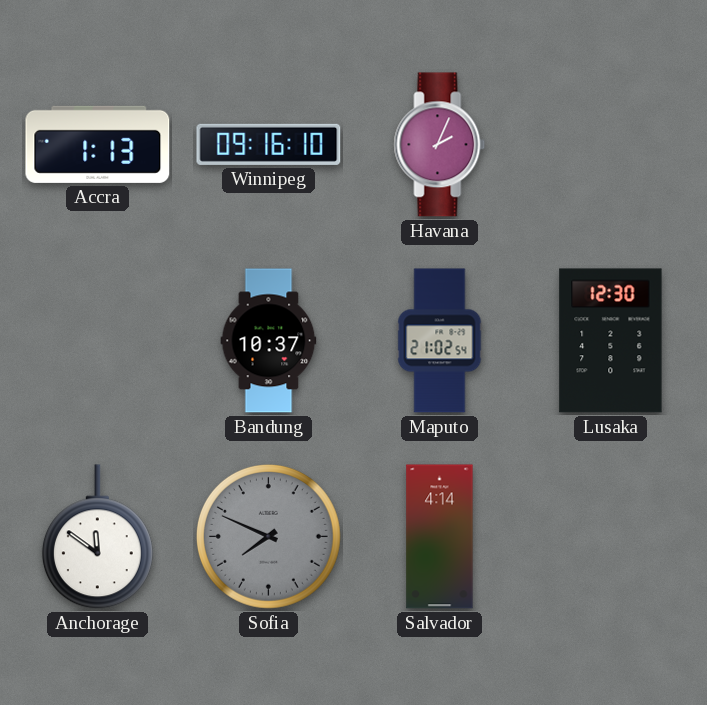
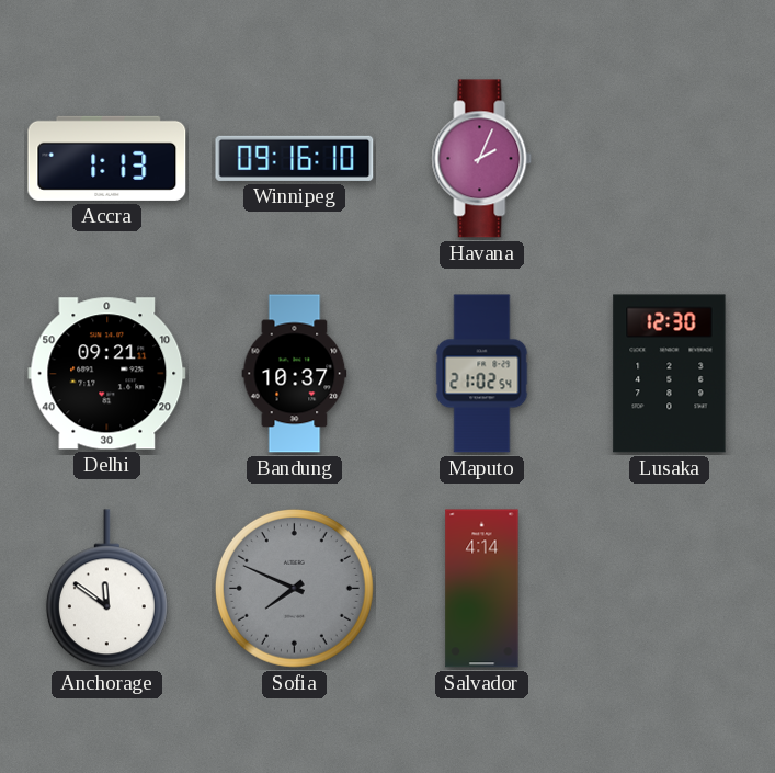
Delhi: none -> 09:21 (107, 374)
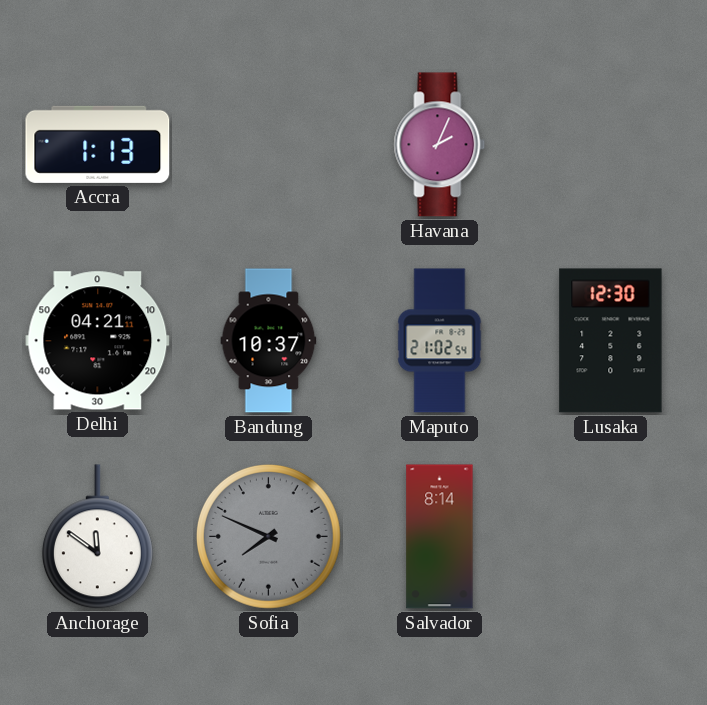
Winnipeg: 09:16 -> none (295, 158)
Delhi: 09:21 -> 04:21 (98, 341)
Salvador: 4:14 -> 8:14 (440, 537)
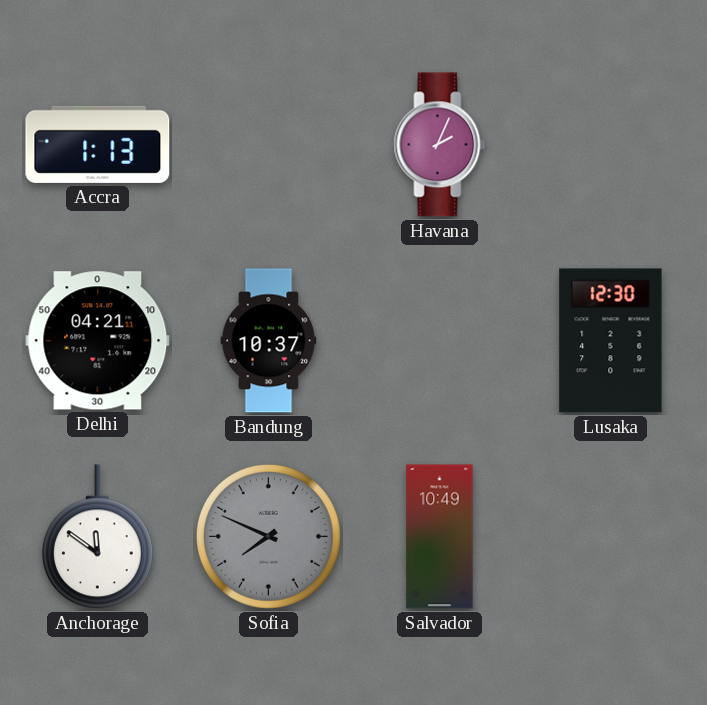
Maputo: 21:02 -> none (440, 341)
Salvador: 8:14 -> 10:49 (440, 537)
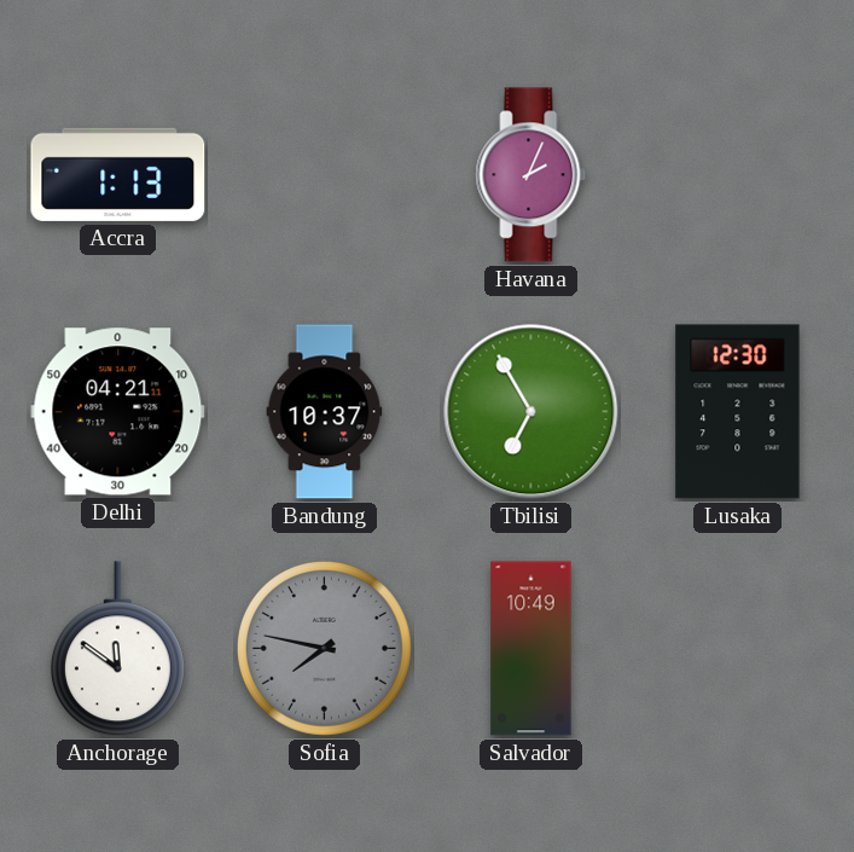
Tbilisi: none -> 6:55 (531, 412)
Sofia: 7:49 -> 7:47 (324, 648)
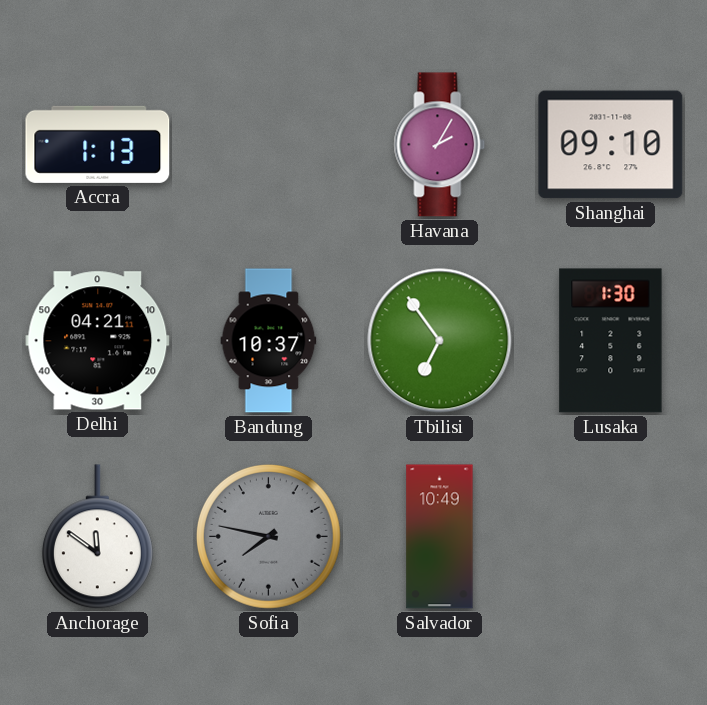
Havana: 2:04 -> 2:05 (440, 145)
Shanghai: none -> 09:10 (611, 145)
Tbilisi: 6:55 -> 6:54 (440, 341)
Lusaka: 12:30 -> 1:30 (611, 341)
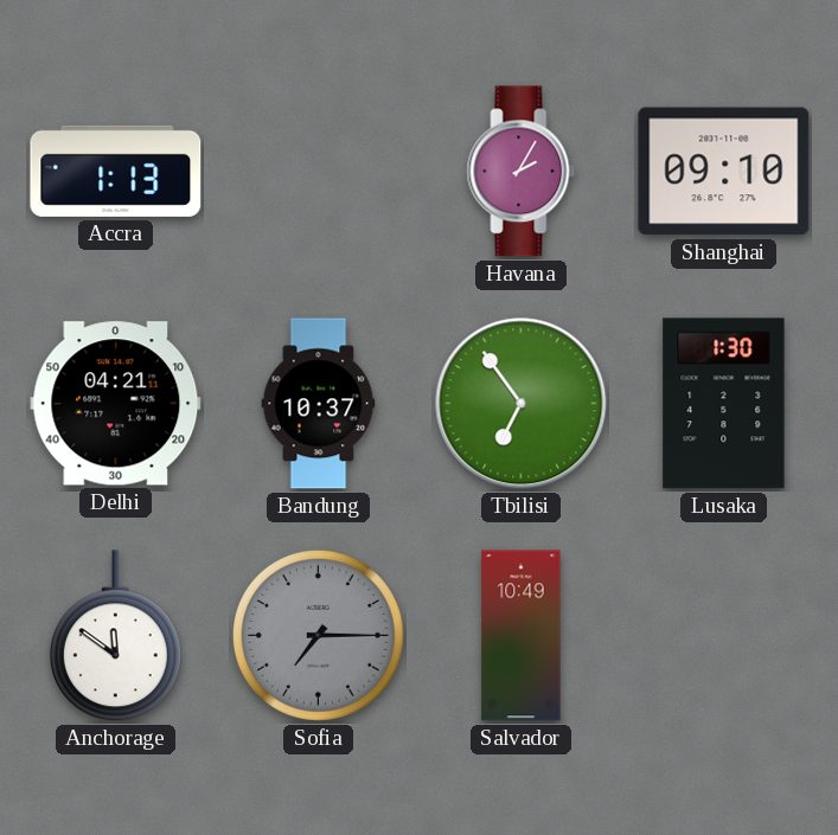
Sofia: 7:47 -> 7:15 (318, 635)
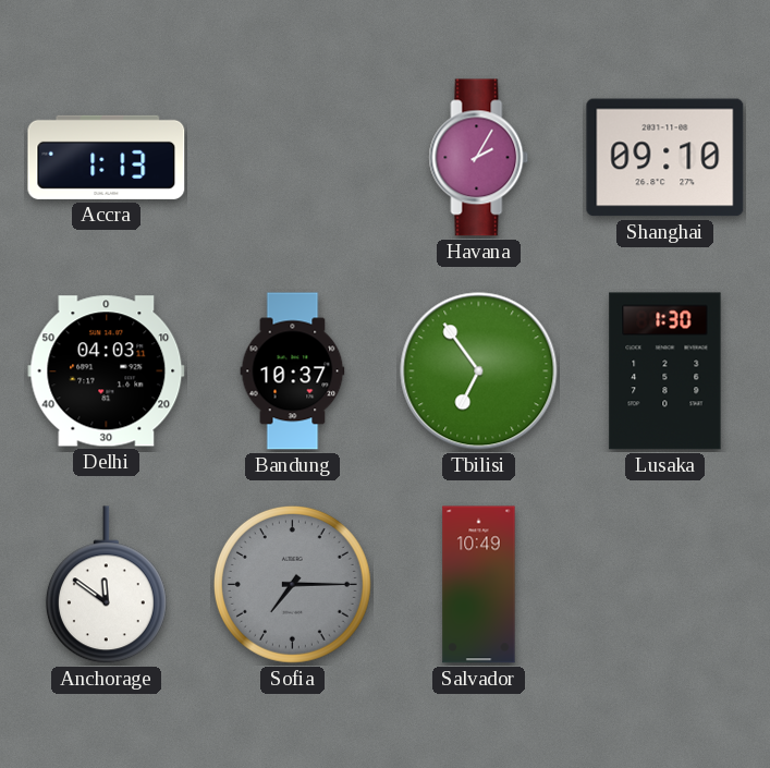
Delhi: 04:21 -> 04:03 (107, 371)
